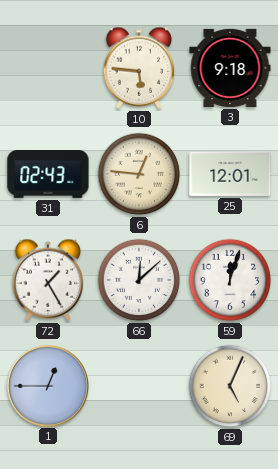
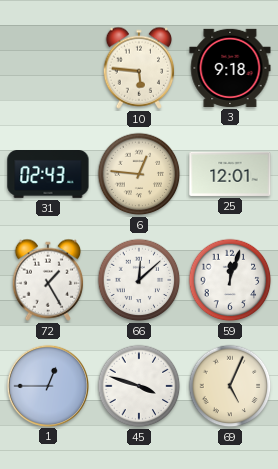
45: none -> 3:48 (139, 386)
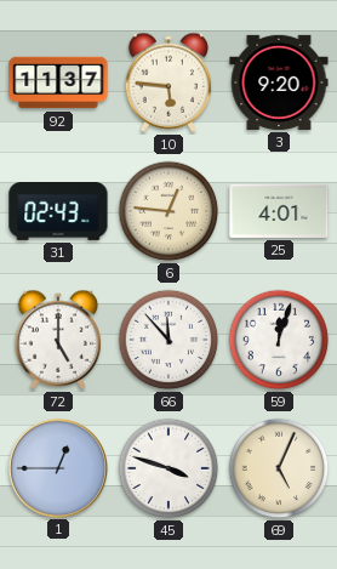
92: none -> 11:37 (58, 82)
3: 9:18 -> 9:20 (279, 82)
25: 12:01 -> 4:01 (279, 211)
72: 1:25 -> 5:00 (58, 340)
66: 12:08 -> 11:53 (168, 340)
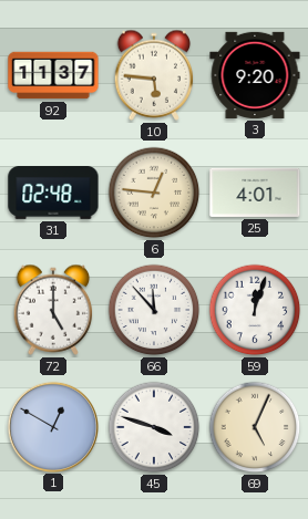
31: 02:43 -> 02:48 (53, 194)
1: 12:45 -> 12:50 (52, 426)
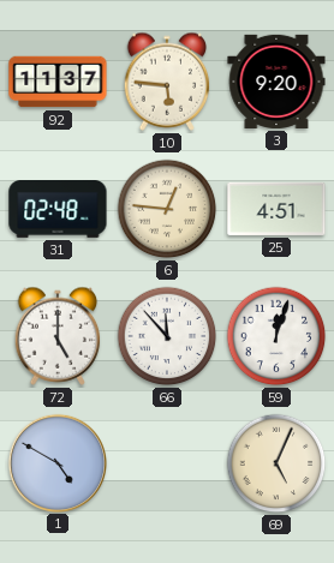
25: 4:01 -> 4:51 (276, 209)
1: 12:50 -> 4:50 (56, 462)
45: 3:48 -> none (154, 427)
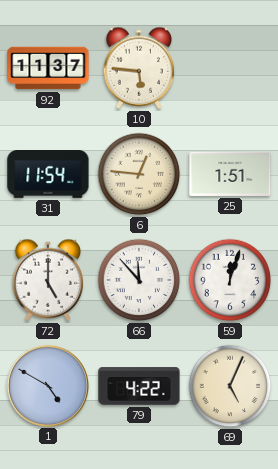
3: 9:20 -> none (276, 82)
31: 02:48 -> 11:54 (48, 175)
25: 4:51 -> 1:51 (230, 174)
79: none -> 4:22 (139, 386)
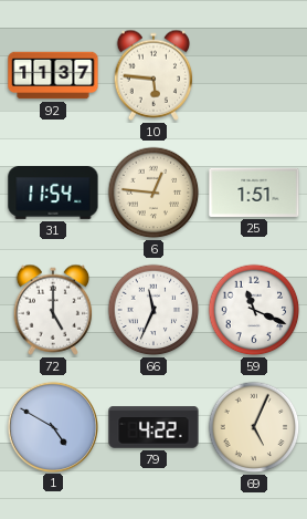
66: 11:53 -> 11:34 (153, 310)
59: 12:03 -> 11:19 (254, 310)
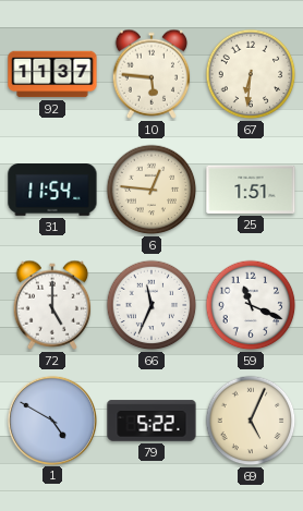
67: none -> 6:31 (251, 74)
79: 4:22 -> 5:22 (152, 421)
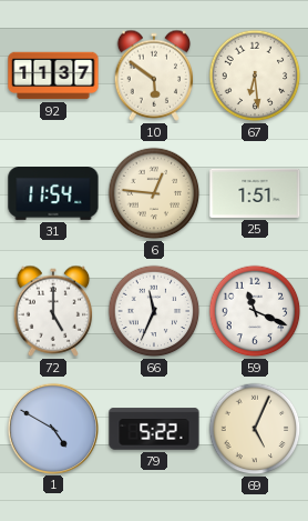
10: 5:46 -> 5:51 (154, 76)
67: 6:31 -> 6:29 (255, 76)
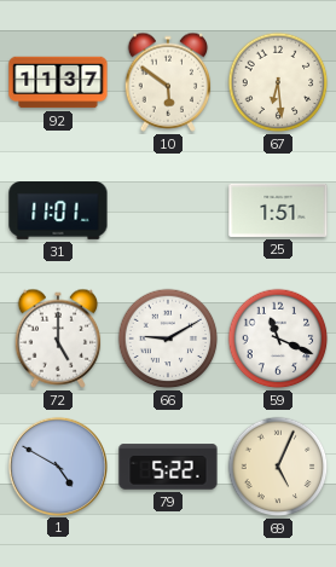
31: 11:54 -> 11:01 (58, 212)
6: 12:46 -> none (154, 193)
66: 11:34 -> 9:10 (168, 339)
